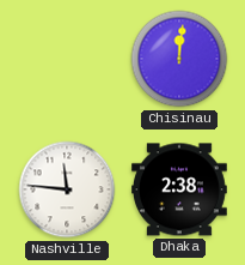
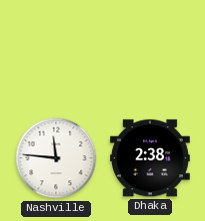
Chisinau: 12:01 -> none (179, 59)
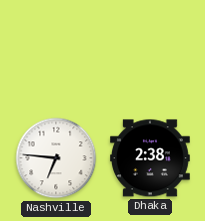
Nashville: 11:46 -> 6:46 (56, 158)
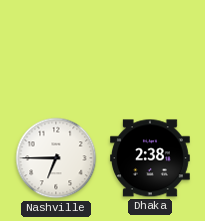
Nashville: 6:46 -> 6:45 (56, 158)
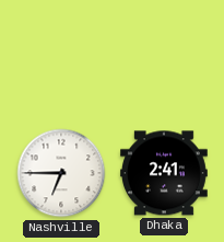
Dhaka: 2:38 -> 2:41 (165, 173)
